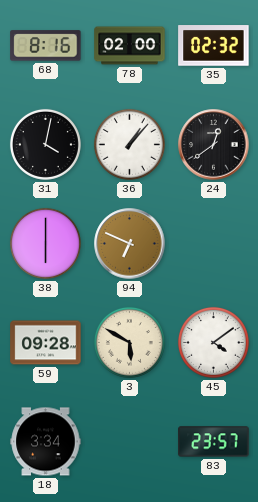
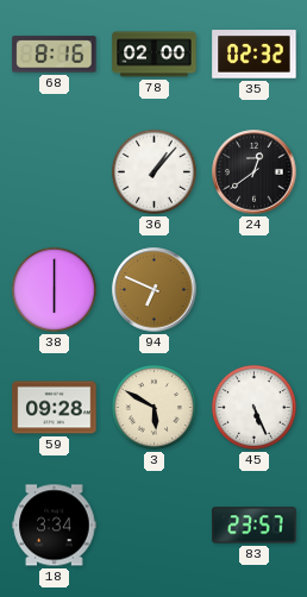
31: 4:02 -> none (45, 144)
45: 4:09 -> 5:26 (253, 407)
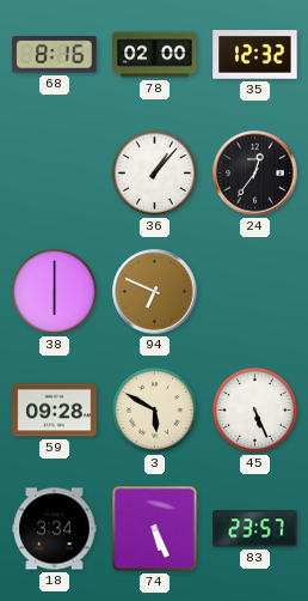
35: 02:32 -> 12:32 (255, 55)
24: 12:39 -> 12:36 (255, 174)
74: none -> 5:26 (155, 529)
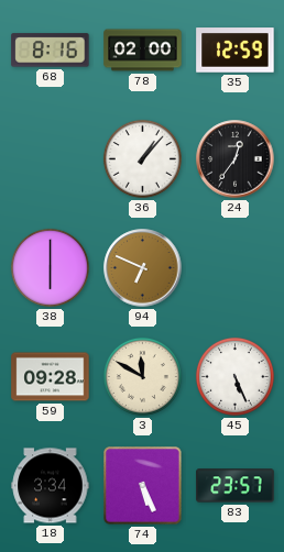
35: 12:32 -> 12:59 (236, 51)
3: 5:50 -> 11:50 (142, 376)
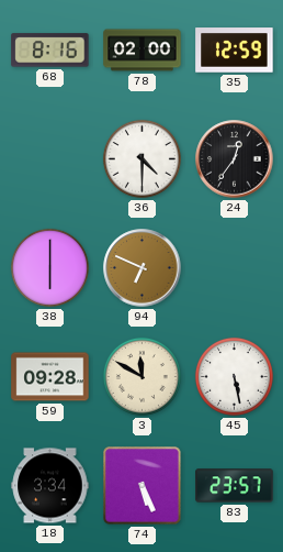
36: 1:07 -> 4:30 (141, 158)
45: 5:26 -> 5:28 (234, 376)
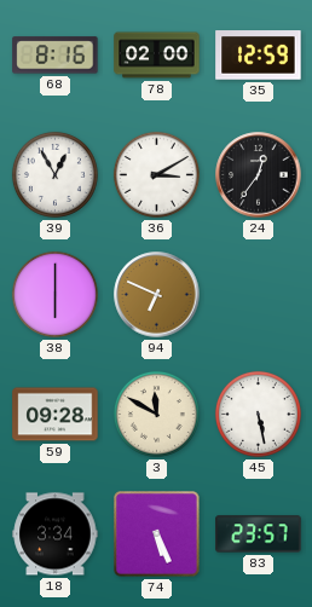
39: none -> 12:55 (54, 174)
36: 4:30 -> 3:10 (156, 174)
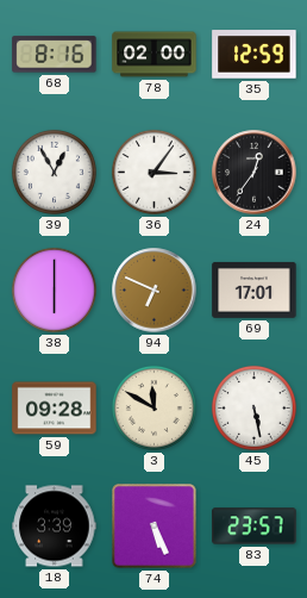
36: 3:10 -> 3:06 (153, 172)
69: none -> 17:01 (255, 289)
18: 3:34 -> 3:39 (55, 527)
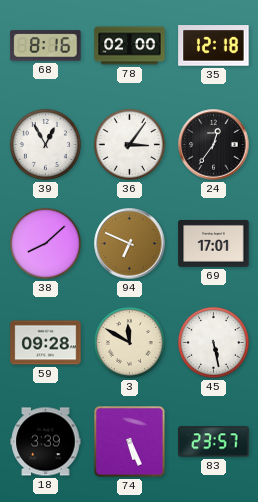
35: 12:59 -> 12:18 (214, 46)
38: 6:00 -> 8:08 (45, 243)
